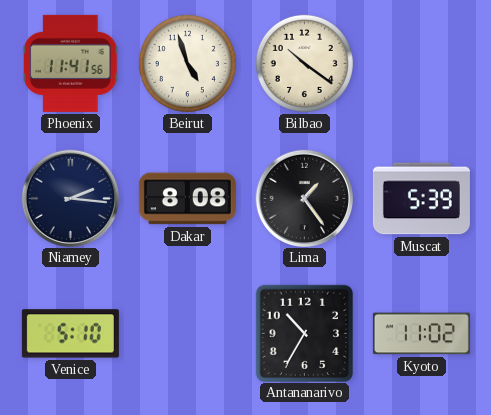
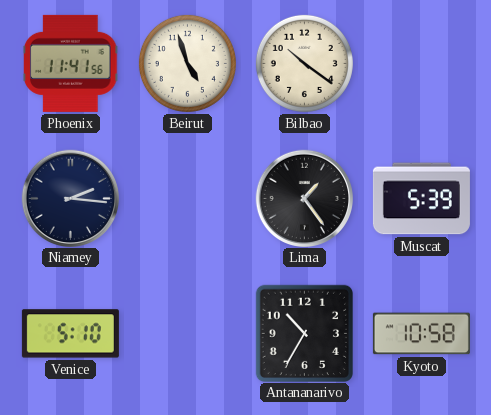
Dakar: 8:08 -> none (187, 199)
Kyoto: 11:02 -> 10:58 (421, 334)
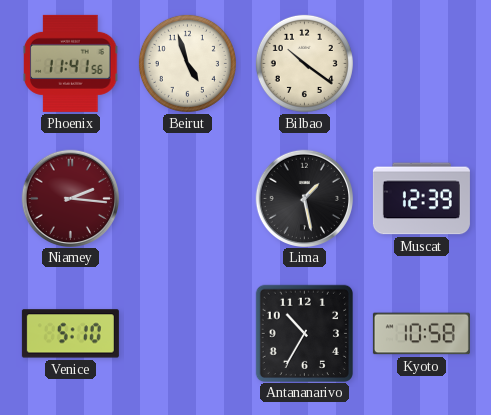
Niamey dial: navy -> burgundy (70, 198)
Lima: 1:24 -> 1:28 (304, 198)
Muscat: 5:39 -> 12:39 (421, 199)
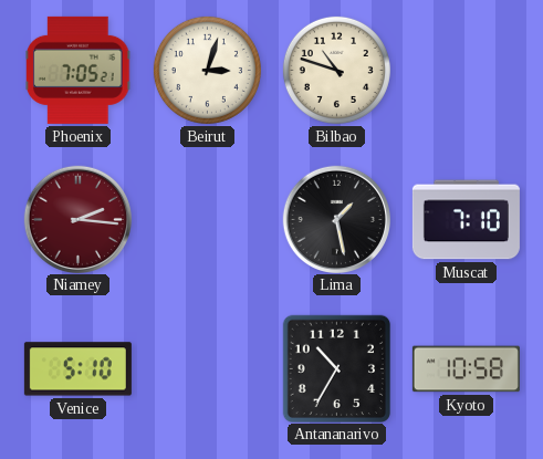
Phoenix: 11:41 -> 7:05 (79, 70)
Beirut: 4:57 -> 3:03 (207, 70)
Bilbao: 10:21 -> 10:48 (336, 70)
Muscat: 12:39 -> 7:10 (466, 220)
